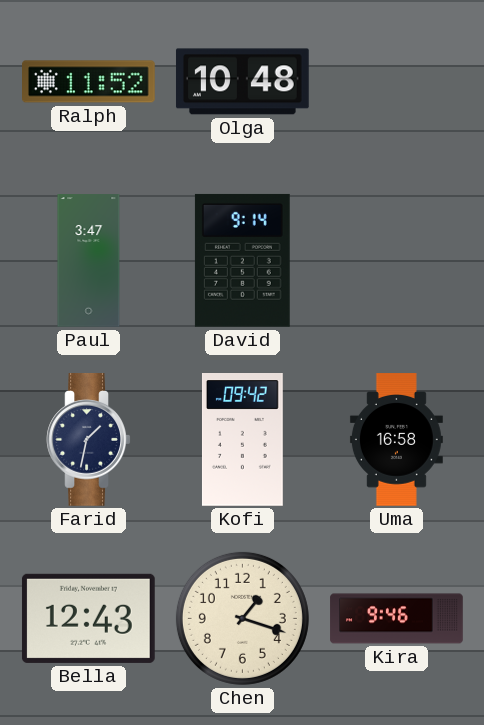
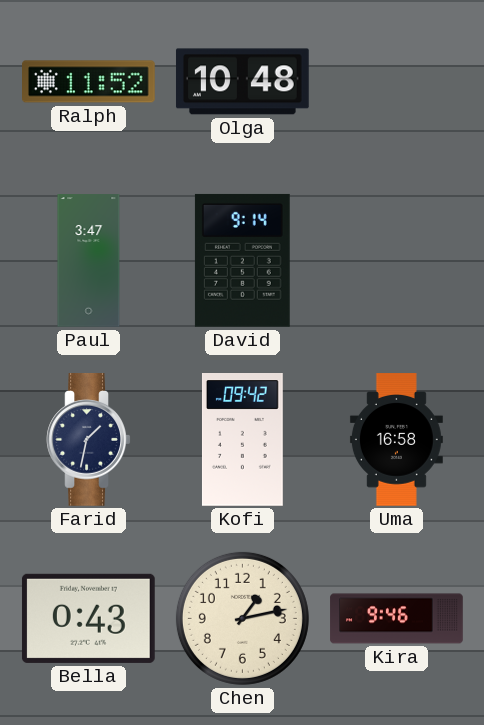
Bella: 12:43 -> 0:43 (88, 618)
Chen: 1:18 -> 1:13 (242, 618)
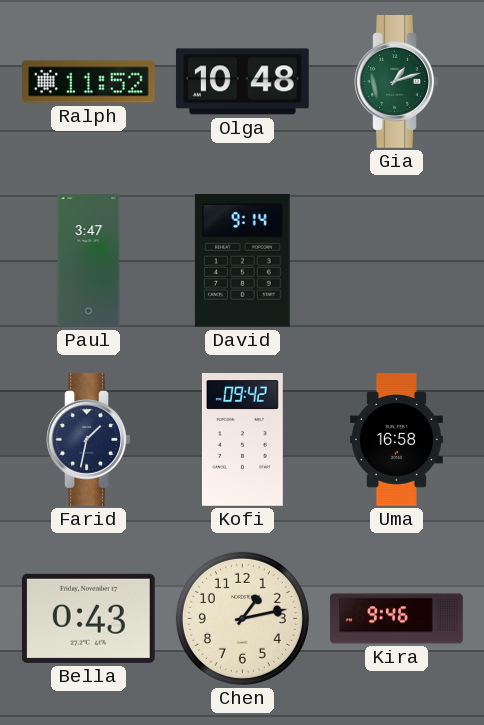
Gia: none -> 1:12 (397, 82)
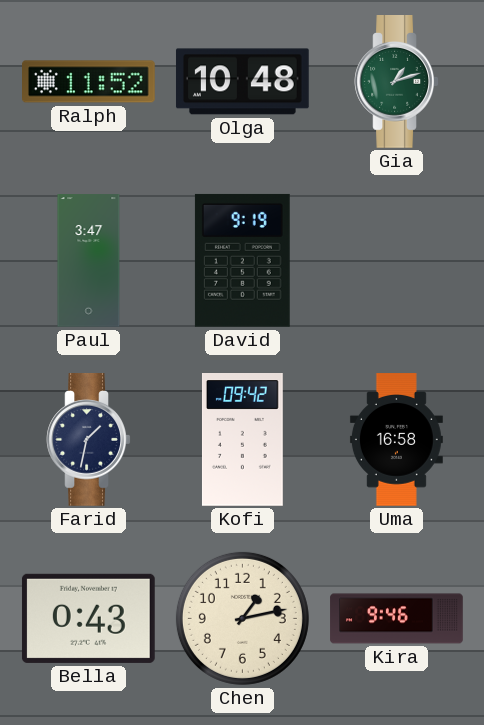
David: 9:14 -> 9:19 (242, 260)
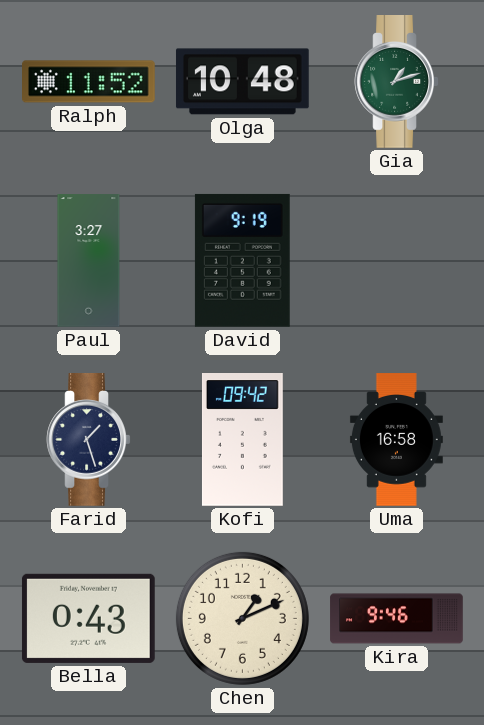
Paul: 3:47 -> 3:27 (89, 261)
Farid: 1:32 -> 1:27 (89, 440)
Chen: 1:13 -> 1:11 (242, 618)
